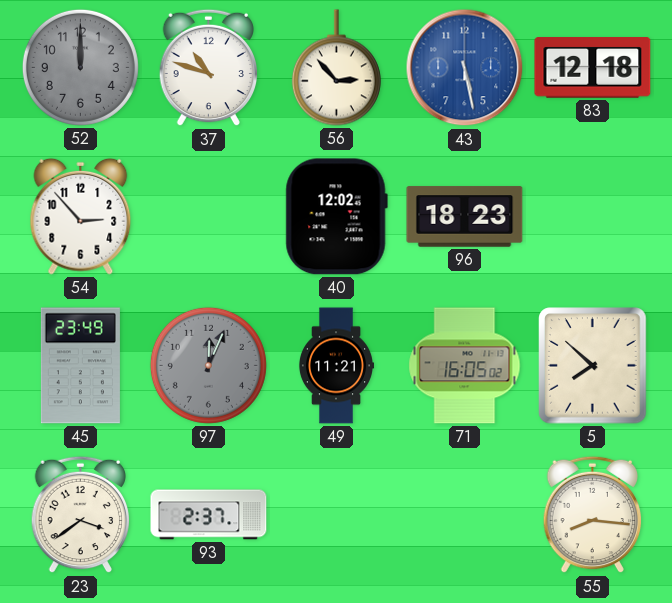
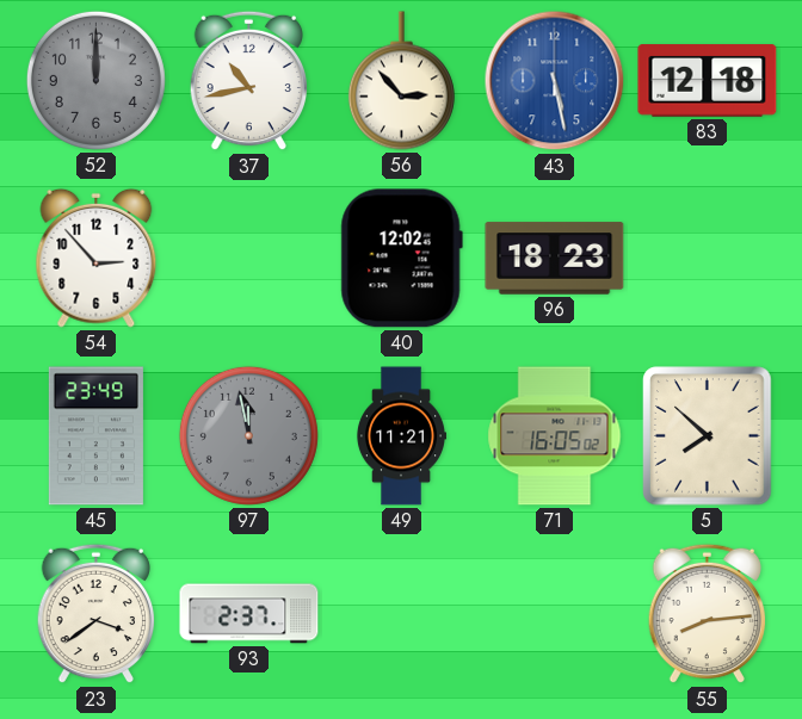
37: 10:48 -> 10:43 (249, 81)
97: 12:04 -> 11:58 (248, 435)
55: 8:16 -> 8:14 (708, 614)
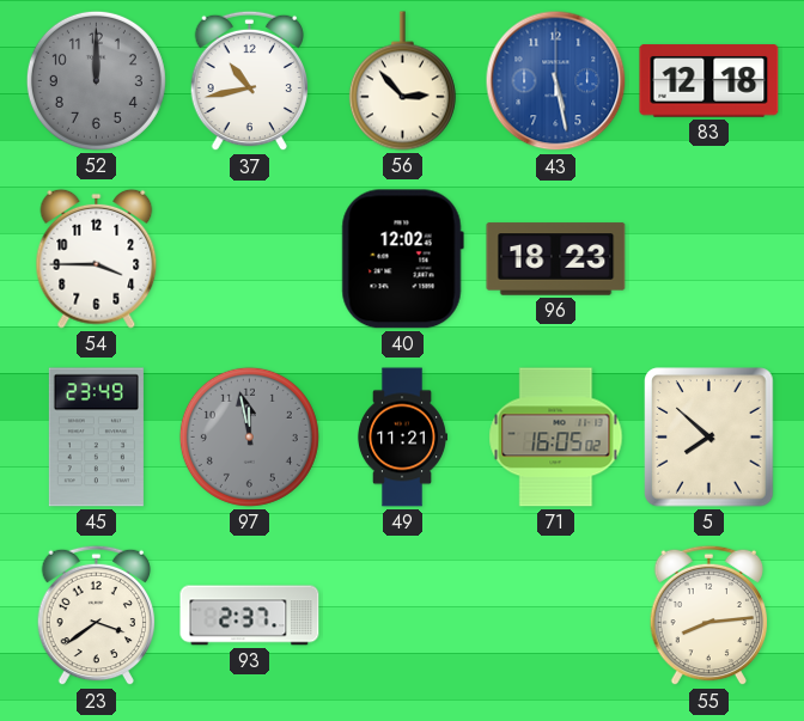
54: 2:53 -> 3:45 (97, 258)
